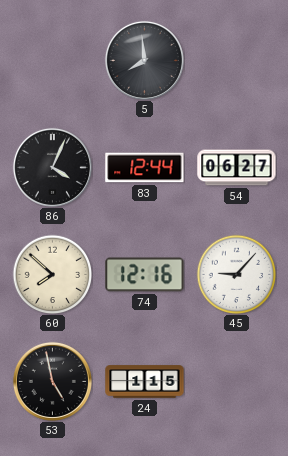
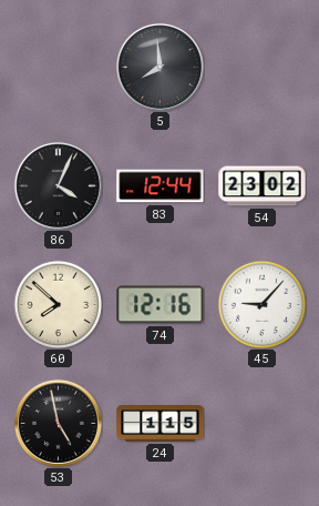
54: 06:27 -> 23:02 (263, 186)
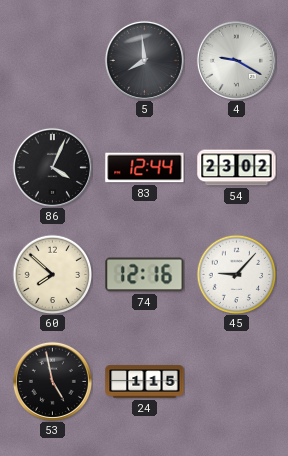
4: none -> 9:20 (236, 60)
